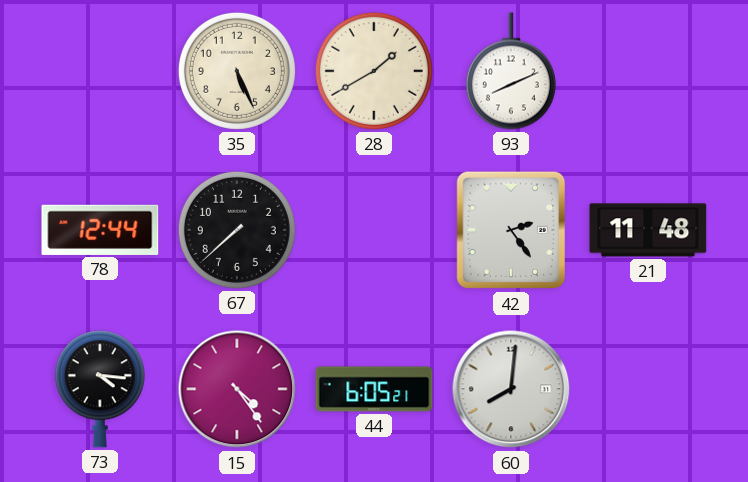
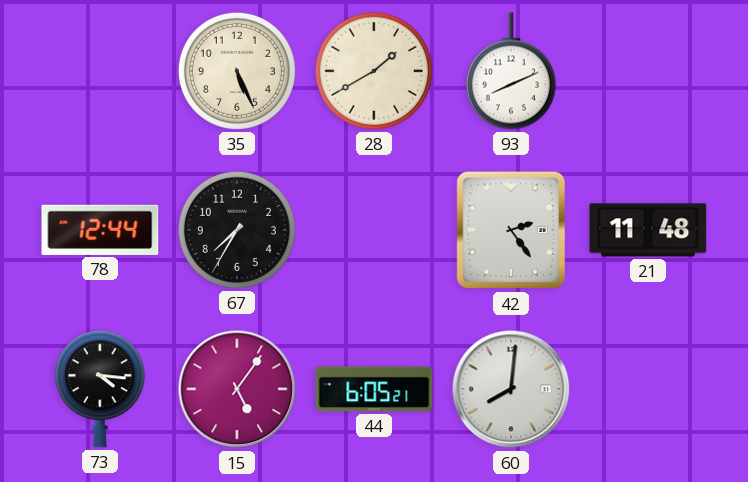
67: 7:38 -> 7:35 (237, 230)
15: 4:24 -> 5:06 (237, 389)
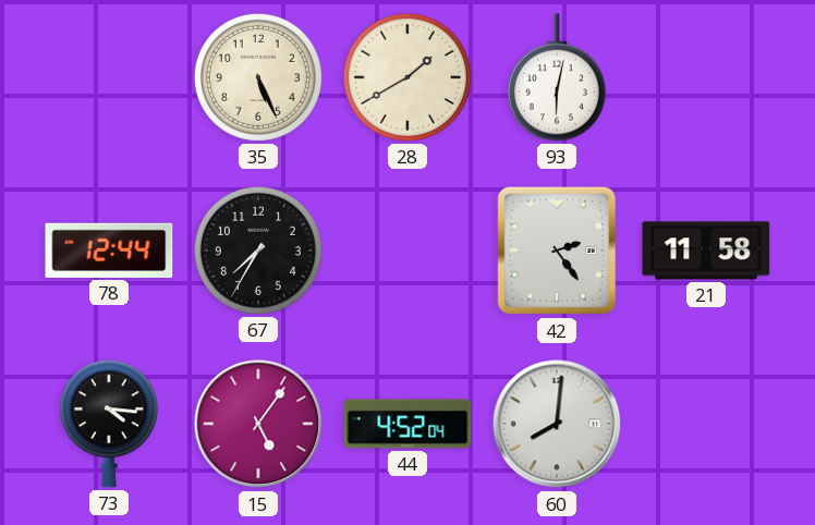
93: 8:11 -> 6:02 (557, 77)
21: 11:48 -> 11:58 (706, 251)
44: 6:05 -> 4:52 (407, 424)
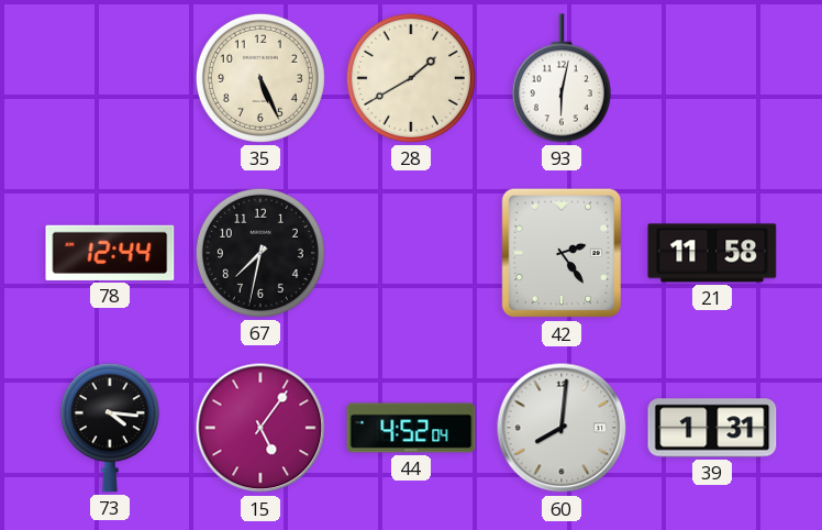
67: 7:35 -> 7:32 (260, 253)
39: none -> 1:31 (712, 428)
